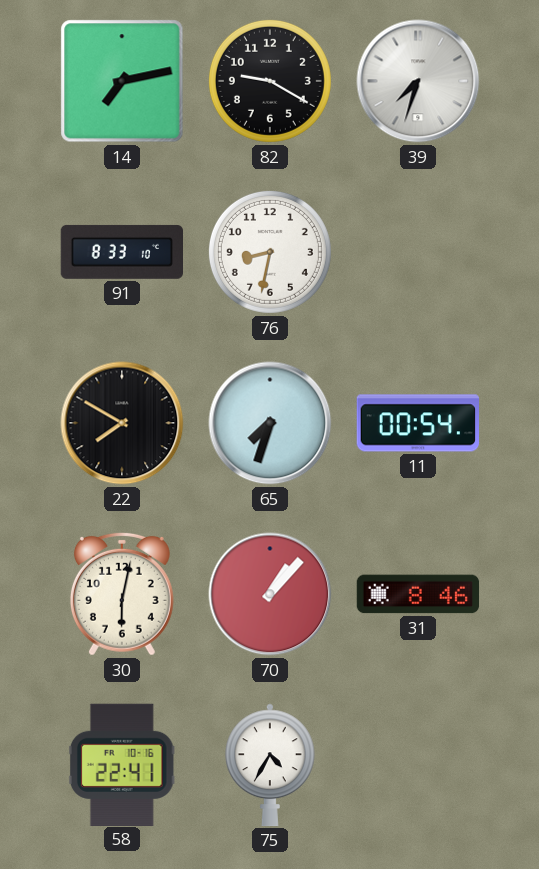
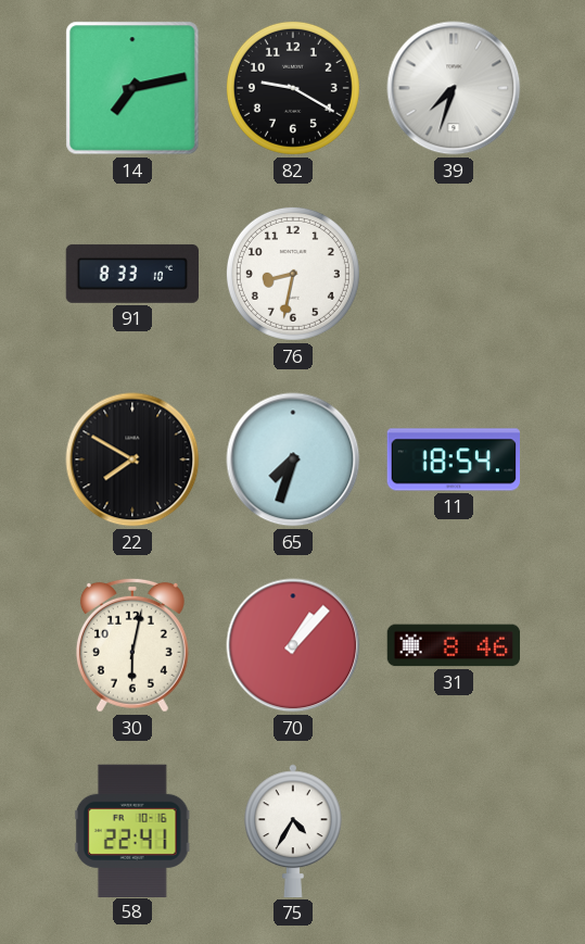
11: 00:54 -> 18:54 (453, 460)
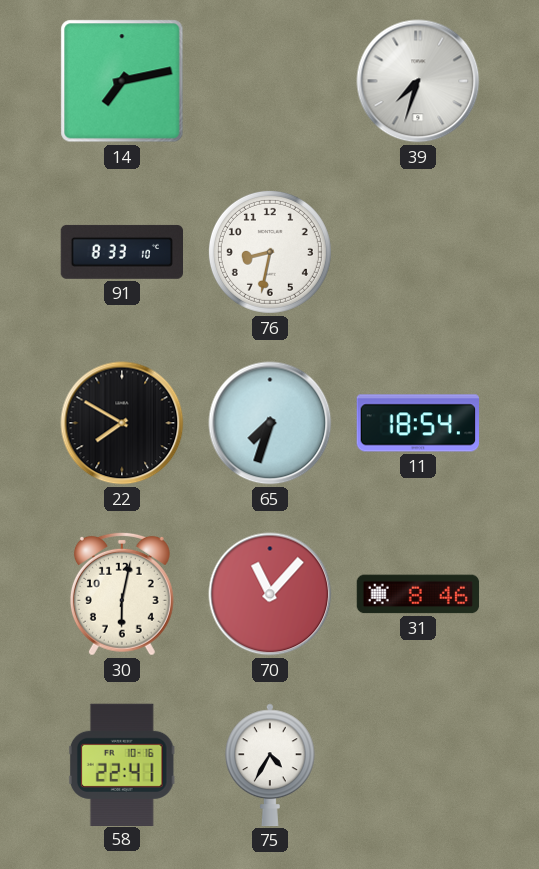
82: 9:20 -> none (293, 88)
70: 1:07 -> 11:07 (270, 594)
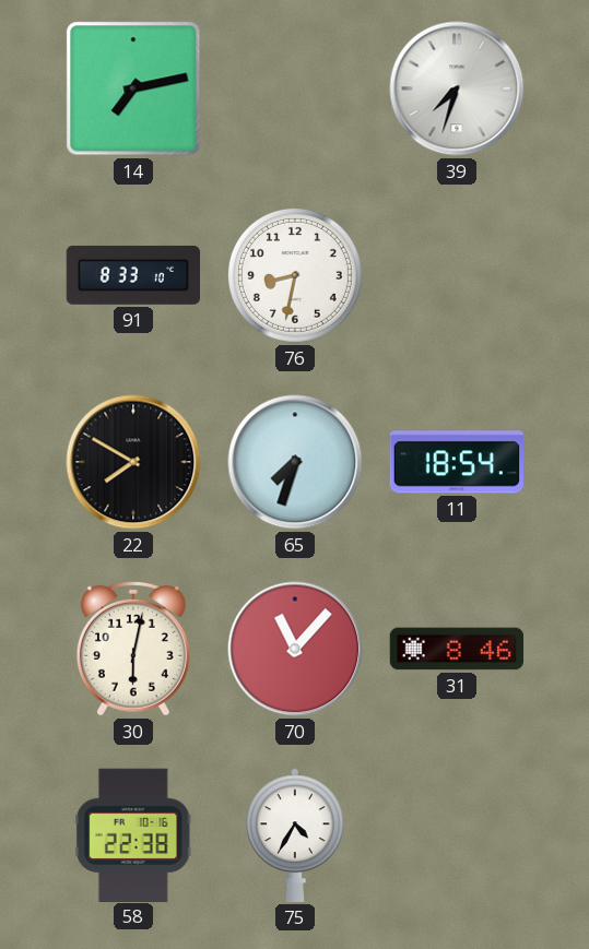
58: 22:41 -> 22:38 (133, 834)
